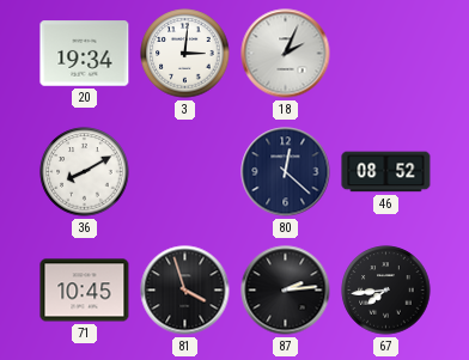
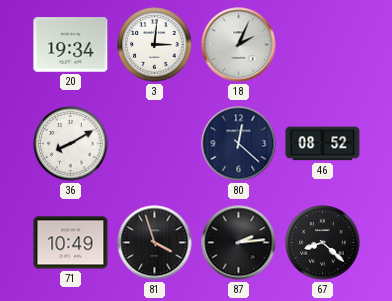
71: 10:45 -> 10:49 (71, 243)
67: 7:44 -> 8:22 (323, 243)
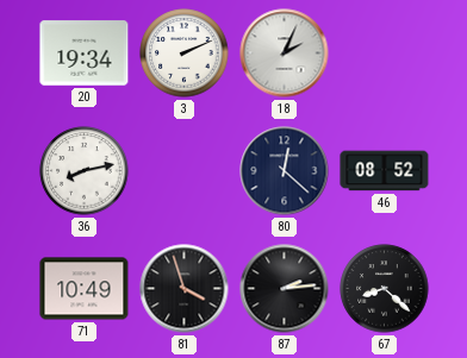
3: 3:01 -> 2:11 (185, 54)
36: 8:10 -> 8:13 (85, 171)
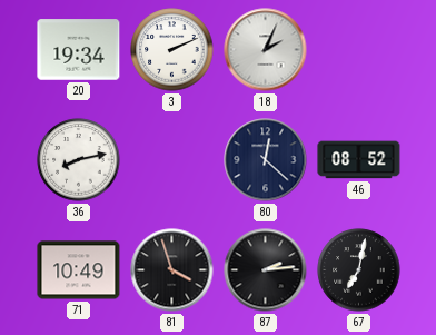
67: 8:22 -> 7:02 (359, 270)
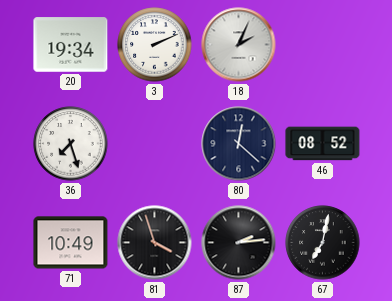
36: 8:13 -> 7:27 (71, 144)
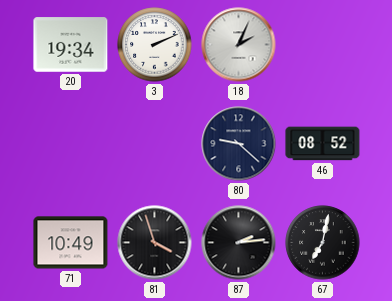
36: 7:27 -> none (71, 144)
80: 12:22 -> 9:22 (239, 144)
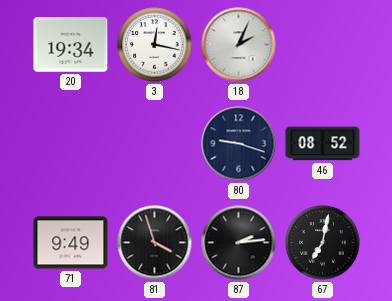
3: 2:11 -> 12:17 (155, 45)
80: 9:22 -> 9:18 (239, 144)
71: 10:49 -> 9:49 (71, 243)
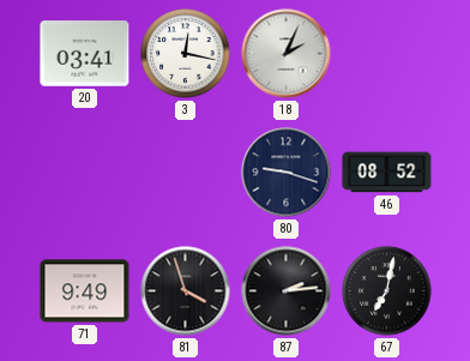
20: 19:34 -> 03:41 (85, 54)
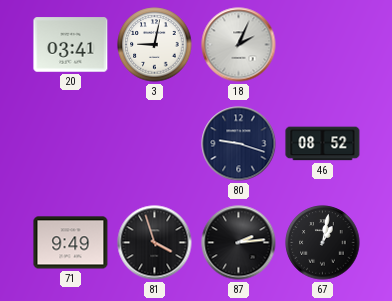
3: 12:17 -> 9:02 (155, 45)
67: 7:02 -> 1:02 (323, 243)
